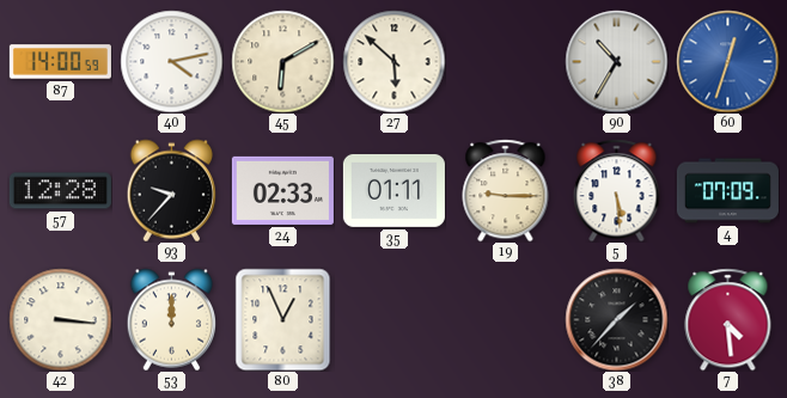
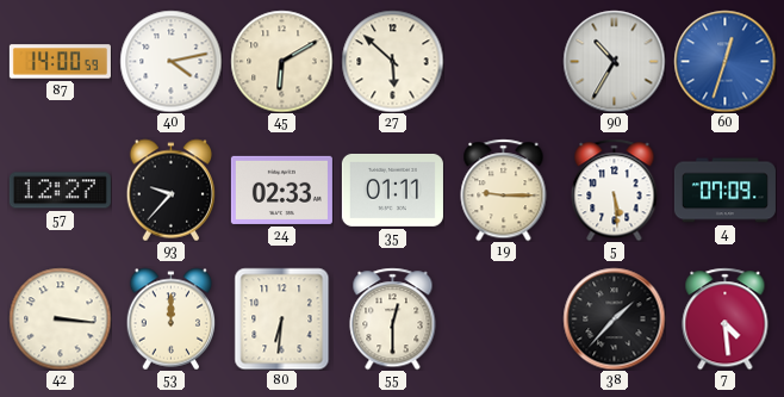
57: 12:28 -> 12:27 (60, 191)
80: 12:56 -> 6:31 (282, 318)
55: none -> 12:30 (393, 318)
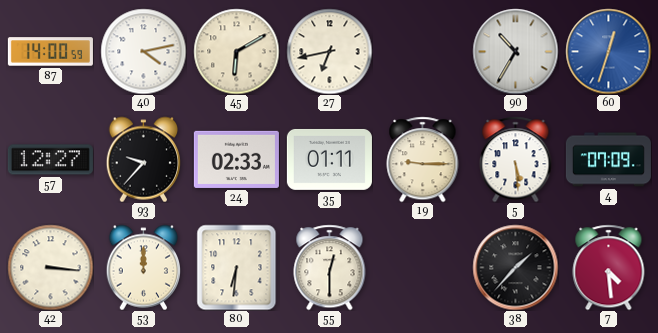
27: 5:52 -> 6:43 (329, 51)
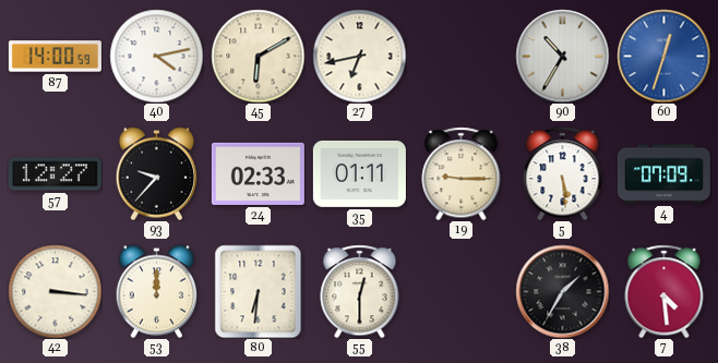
38: 1:37 -> 1:35 (562, 291)
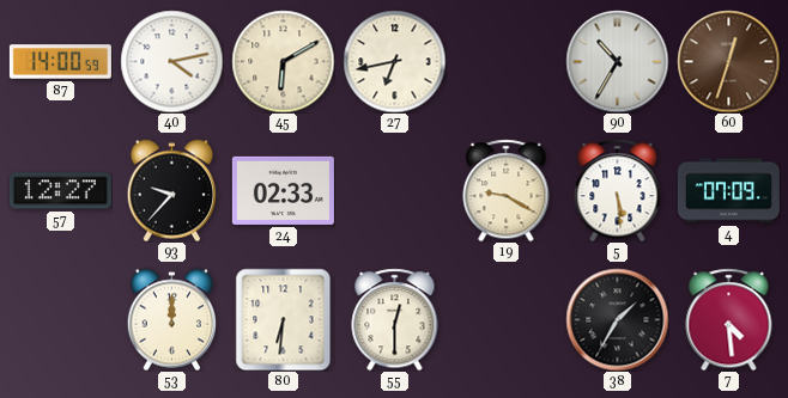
60 dial: blue -> brown (728, 61)
35: 01:11 -> none (359, 173)
19: 9:15 -> 9:20 (507, 190)
42: 3:16 -> none (55, 291)
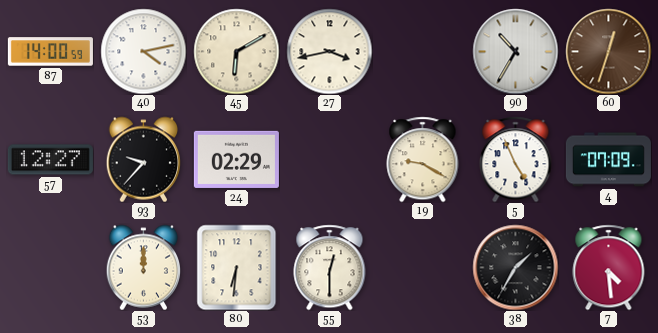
27: 6:43 -> 3:43 (329, 51)
24: 02:33 -> 02:29 (236, 159)
5: 5:29 -> 4:56 (516, 159)
